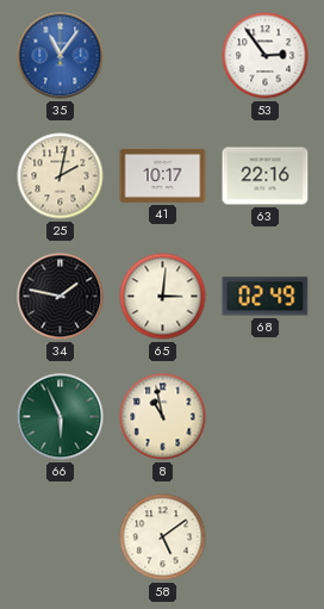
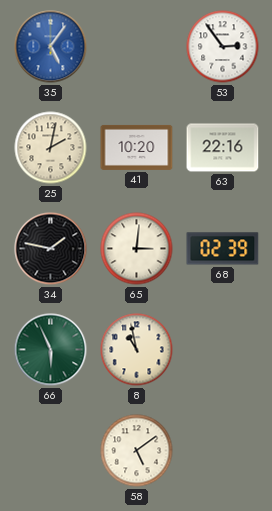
35: 11:06 -> 5:06 (51, 47)
41: 10:17 -> 10:20 (137, 147)
68: 02:49 -> 02:39 (223, 249)
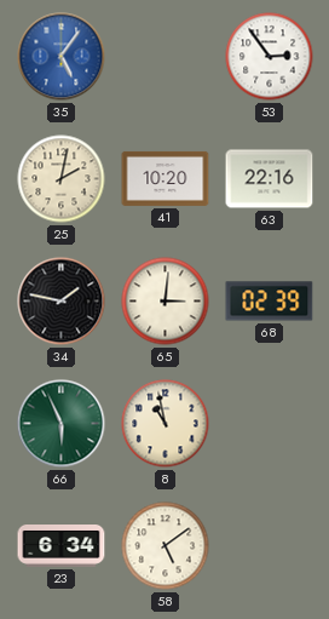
23: none -> 6:34 (62, 546)
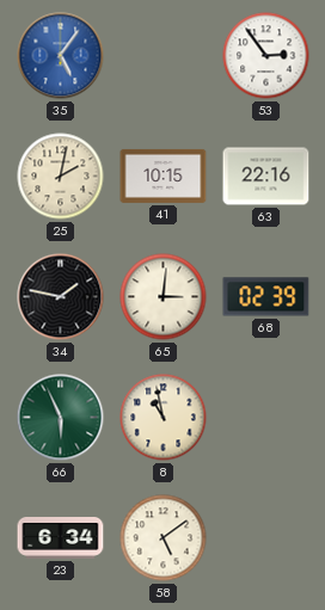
41: 10:20 -> 10:15 (164, 175)
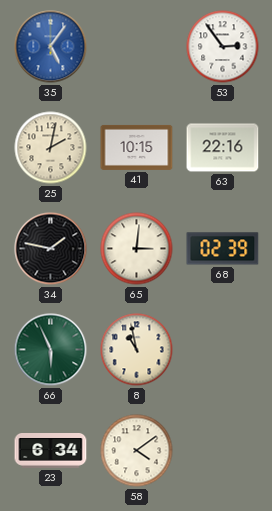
58: 5:09 -> 4:09 (137, 451)
